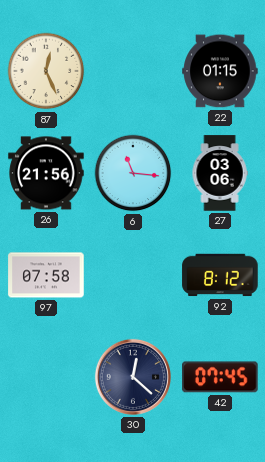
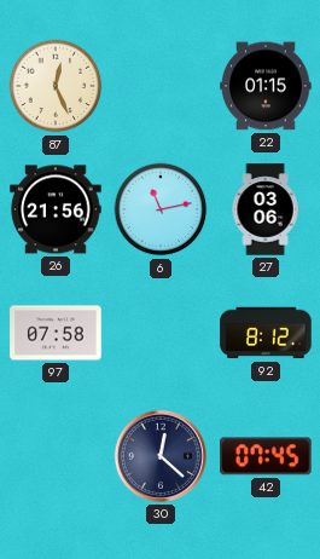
6: 11:16 -> 11:13 (161, 209)
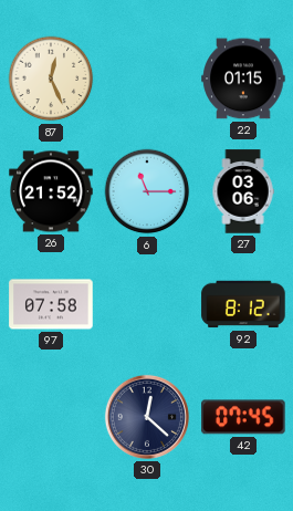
26: 21:56 -> 21:52 (51, 191)
6: 11:13 -> 11:15 (147, 191)
